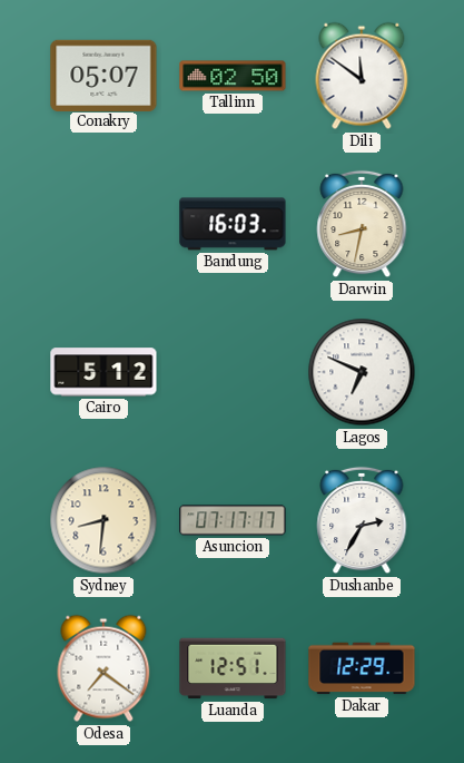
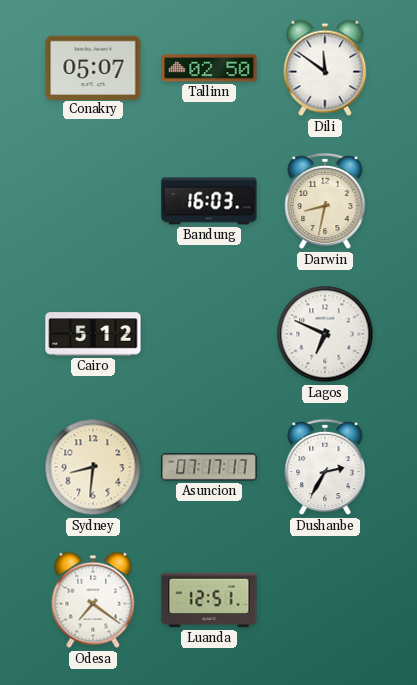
Dakar: 12:29 -> none (362, 668)
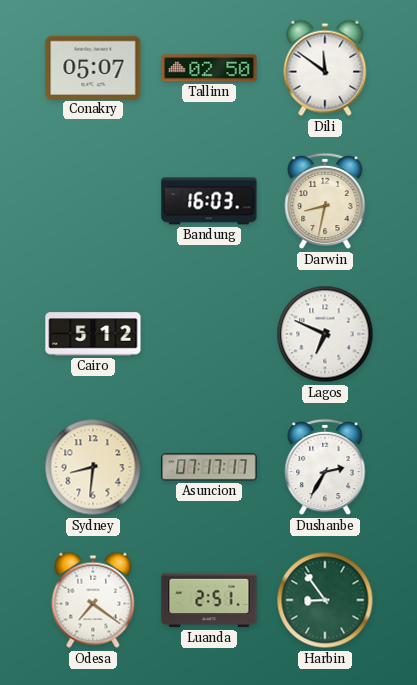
Luanda: 12:51 -> 2:51 (209, 600)
Harbin: none -> 8:54 (325, 600)
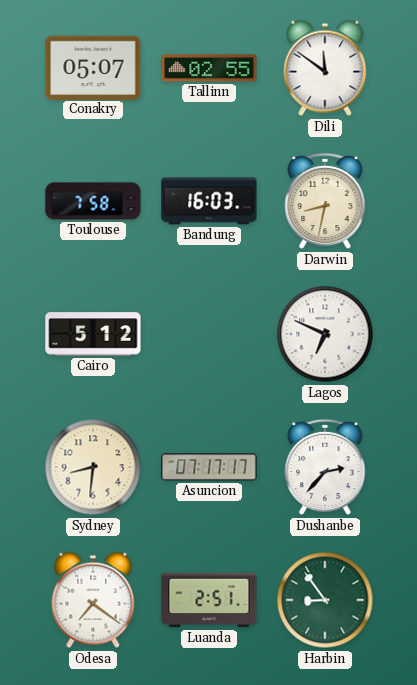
Tallinn: 02:50 -> 02:55 (209, 68)
Toulouse: none -> 7:58 (93, 201)
Dushanbe: 2:35 -> 2:37 (325, 467)
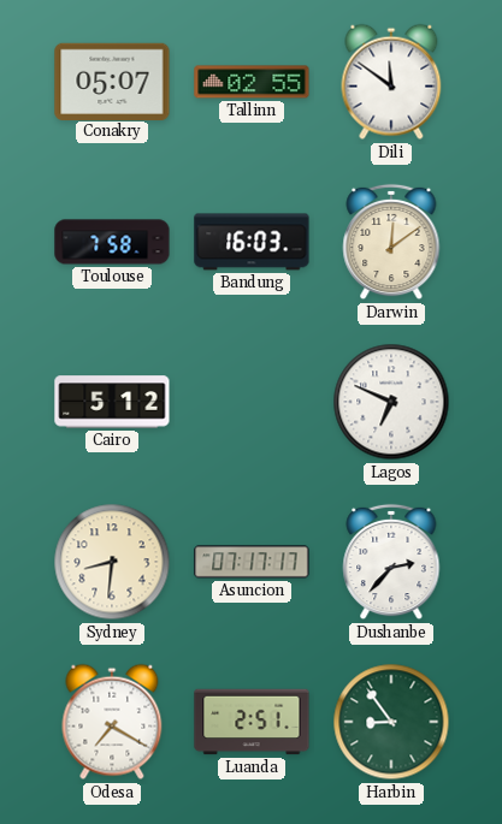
Darwin: 8:32 -> 12:09 (391, 242)
Odesa: 7:21 -> 7:20 (112, 722)
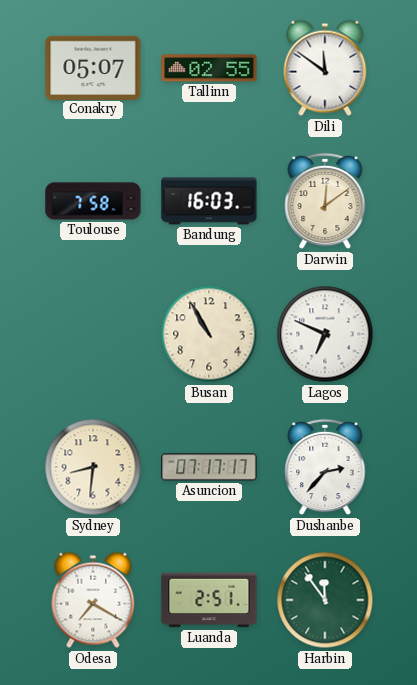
Cairo: 5:12 -> none (112, 402)
Busan: none -> 10:55 (209, 334)
Harbin: 8:54 -> 11:54 (325, 600)
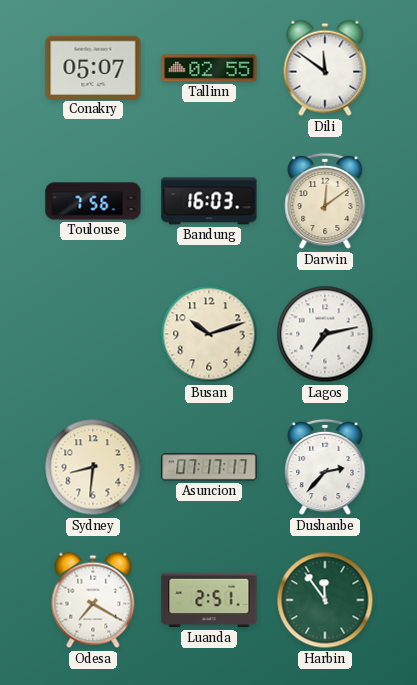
Toulouse: 7:58 -> 7:56 (93, 201)
Busan: 10:55 -> 10:12 (209, 334)
Lagos: 6:49 -> 7:13 (325, 334)
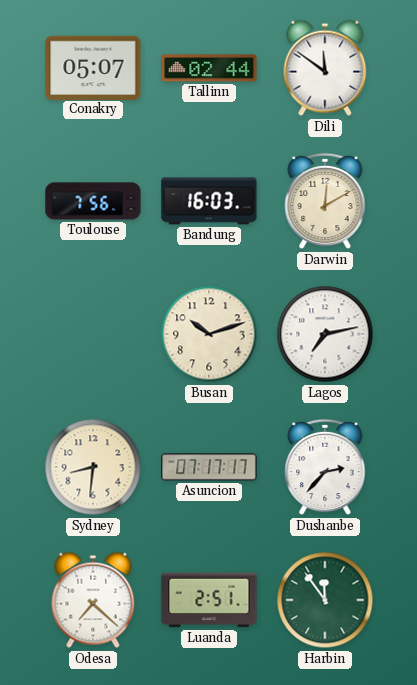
Tallinn: 02:55 -> 02:44 (209, 68)
Darwin: 12:09 -> 12:10 (325, 201)
Odesa: 7:20 -> 7:22 (93, 600)
